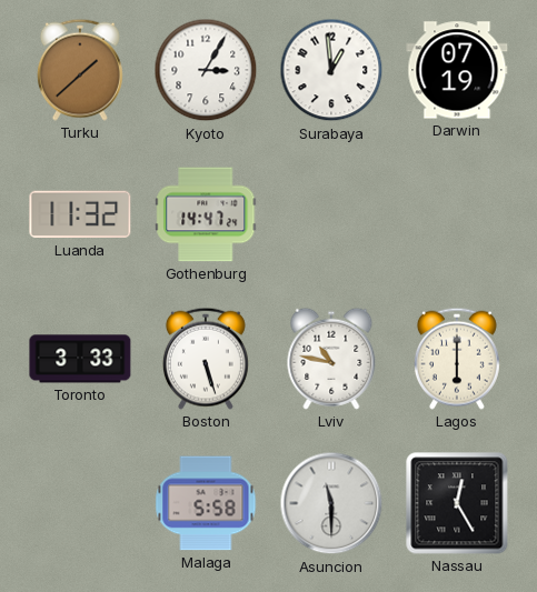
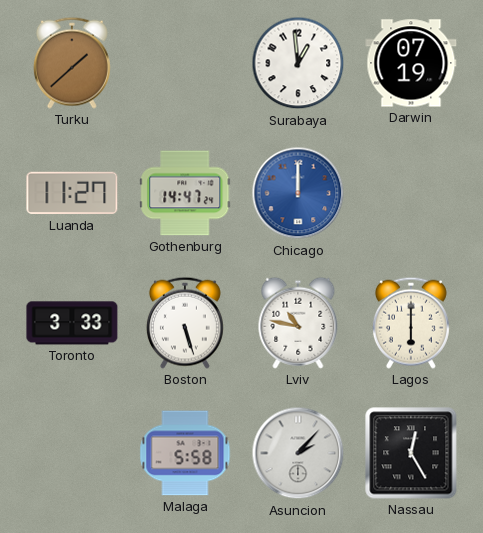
Kyoto: 3:05 -> none (206, 70)
Luanda: 11:32 -> 11:27 (72, 193)
Chicago: none -> 12:00 (298, 193)
Asuncion: 11:30 -> 2:07 (298, 453)
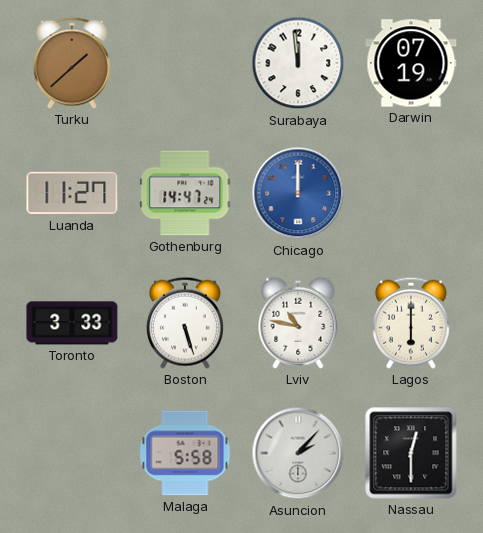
Surabaya: 12:59 -> 11:59 (298, 63)
Nassau: 12:25 -> 12:30 (411, 453)
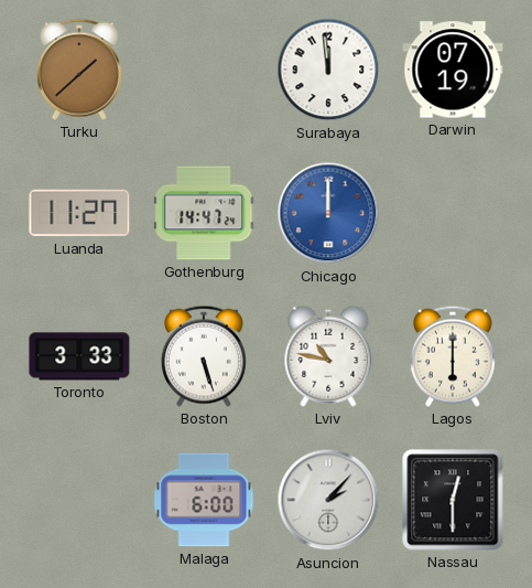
Malaga: 5:58 -> 6:00 (204, 500)
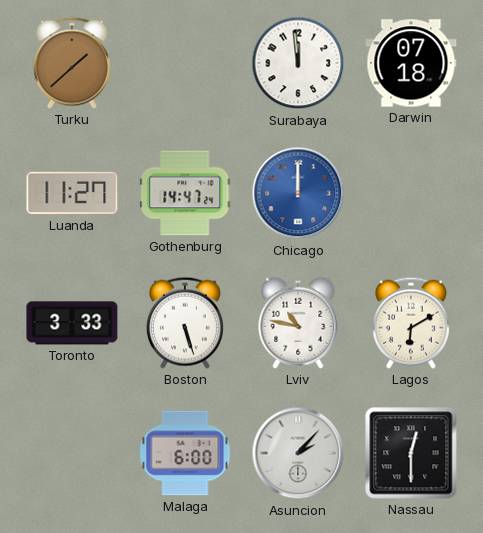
Darwin: 07:19 -> 07:18 (411, 63)
Lagos: 6:00 -> 6:10 (411, 323)
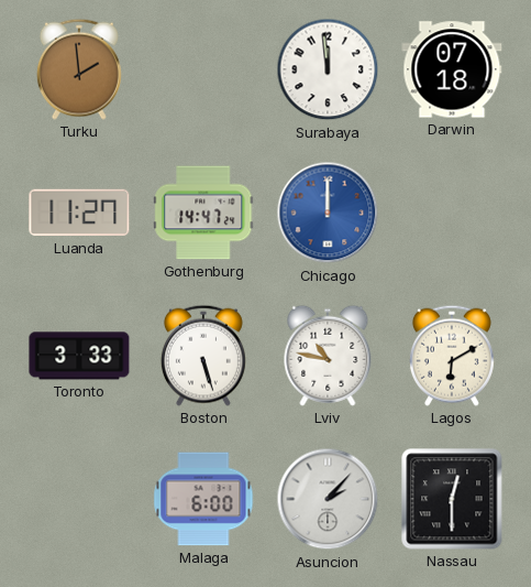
Turku: 1:38 -> 1:59 (79, 69)
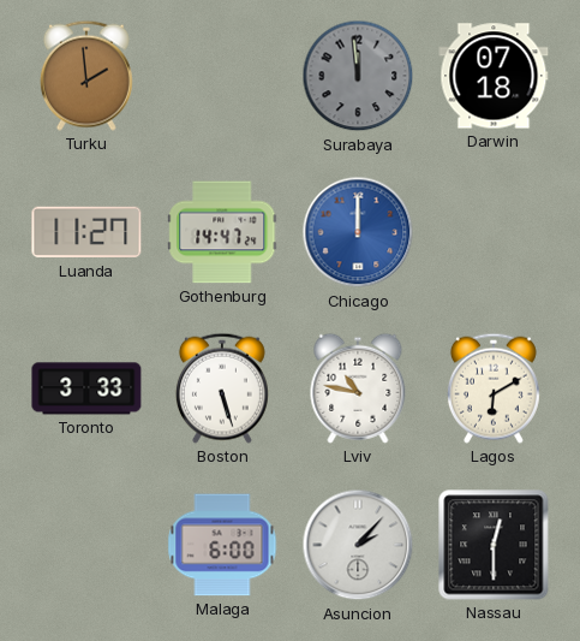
Surabaya dial: white -> grey (358, 76)
